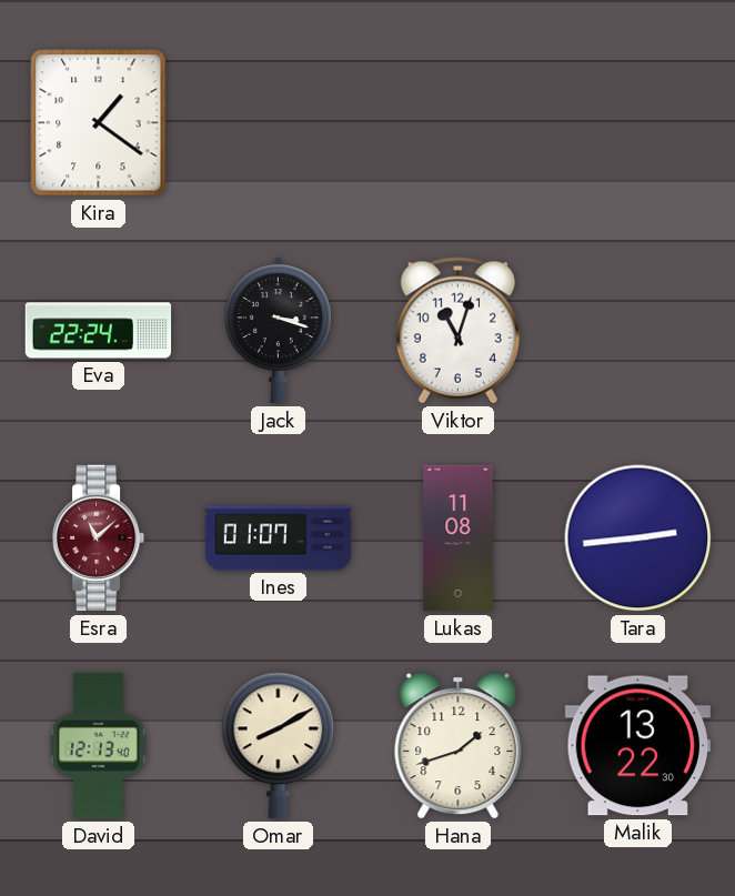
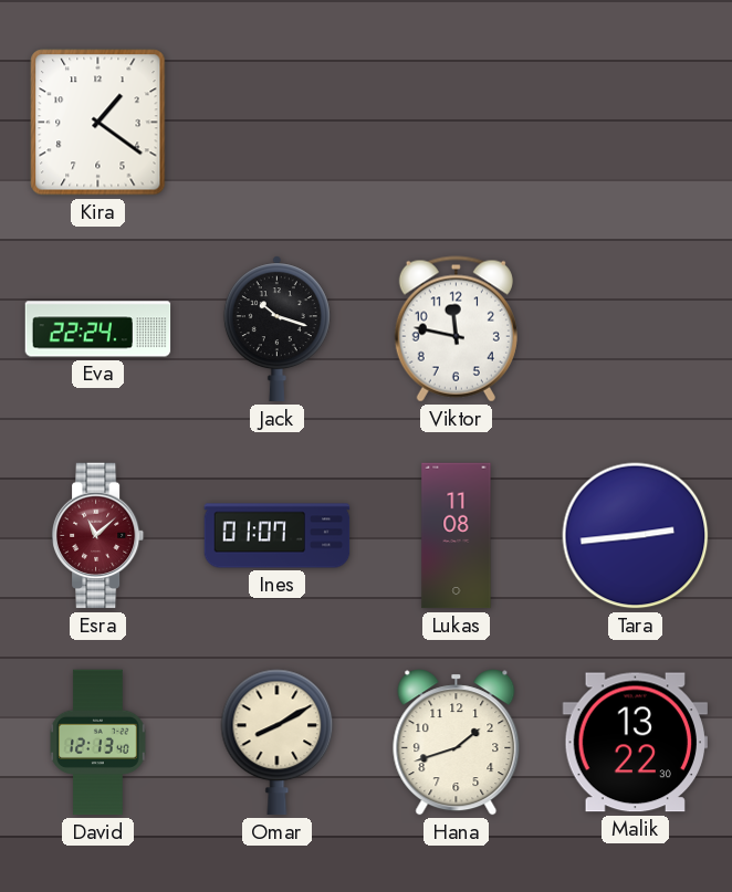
Jack: 3:18 -> 10:18 (276, 329)
Viktor: 11:03 -> 11:47 (456, 329)
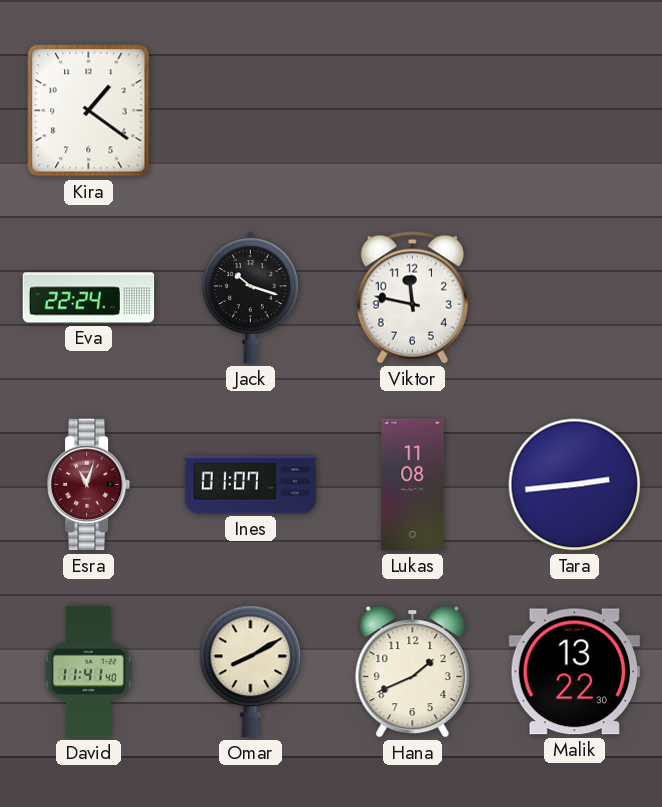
Esra: 11:08 -> 11:03 (89, 485)
David: 12:13 -> 11:41 (89, 672)
Hana: 1:42 -> 1:41 (413, 672)
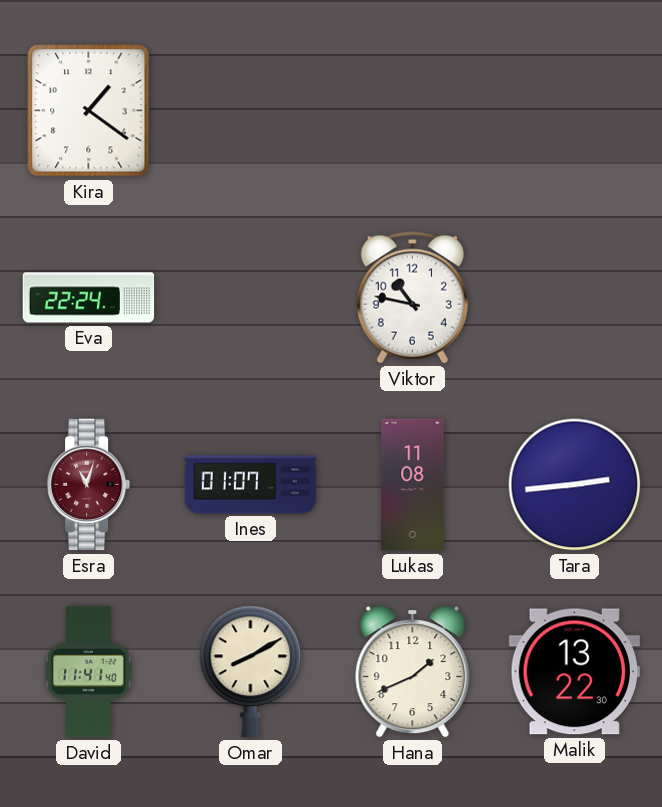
Jack: 10:18 -> none (250, 298)
Viktor: 11:47 -> 10:47 (412, 298)
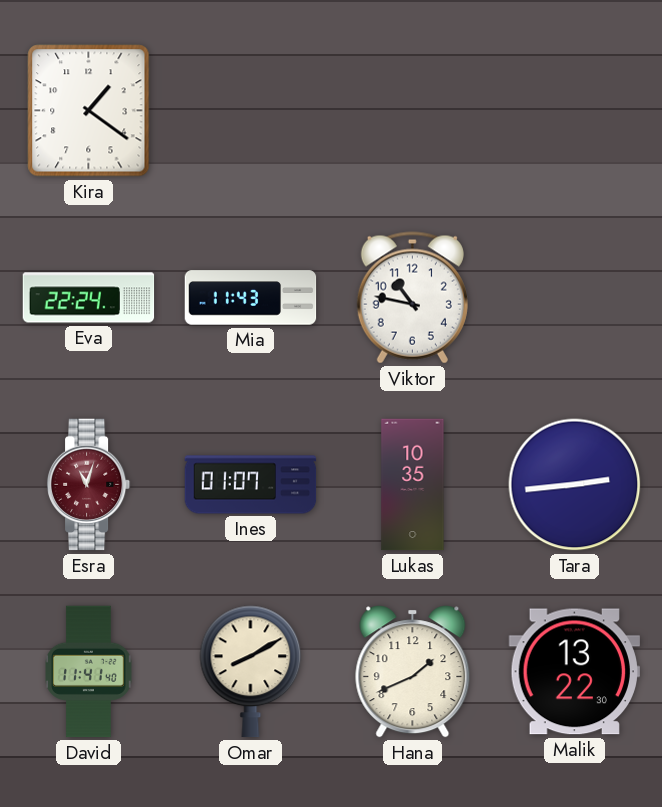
Mia: none -> 11:43 (251, 298)
Lukas: 11:08 -> 10:35 (413, 485)
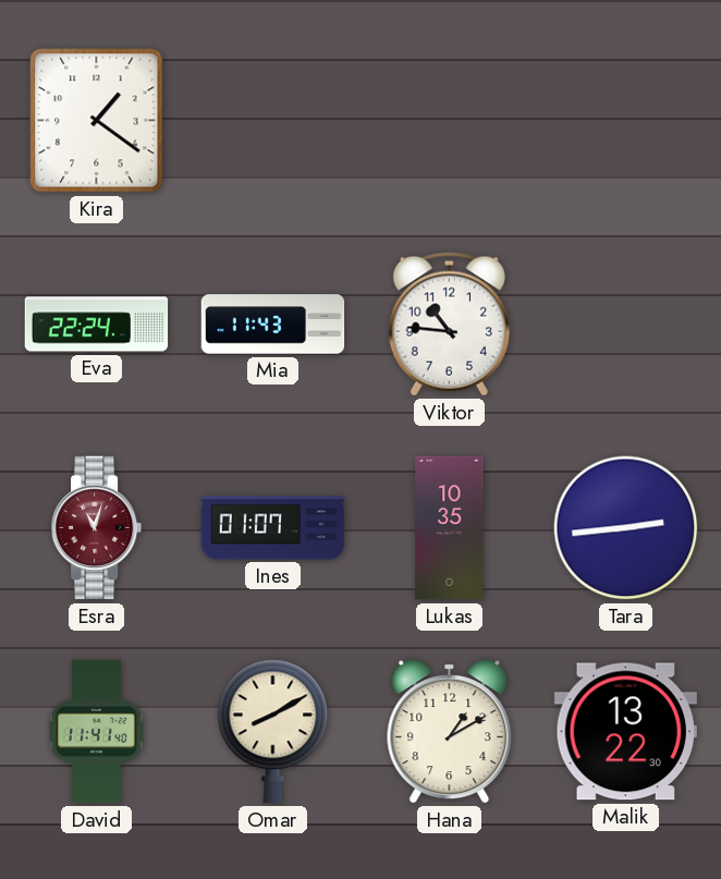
Viktor: 10:47 -> 10:46 (449, 325)
Hana: 1:41 -> 1:10 (450, 732)
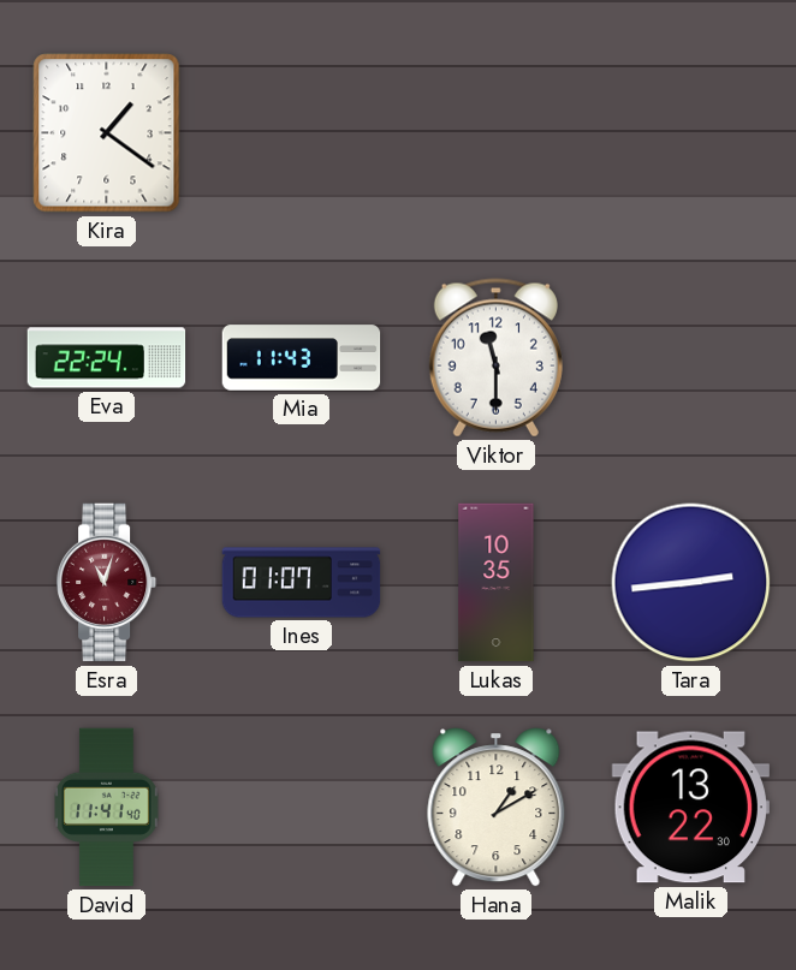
Viktor: 10:46 -> 11:30 (495, 358)
Omar: 8:10 -> none (273, 732)
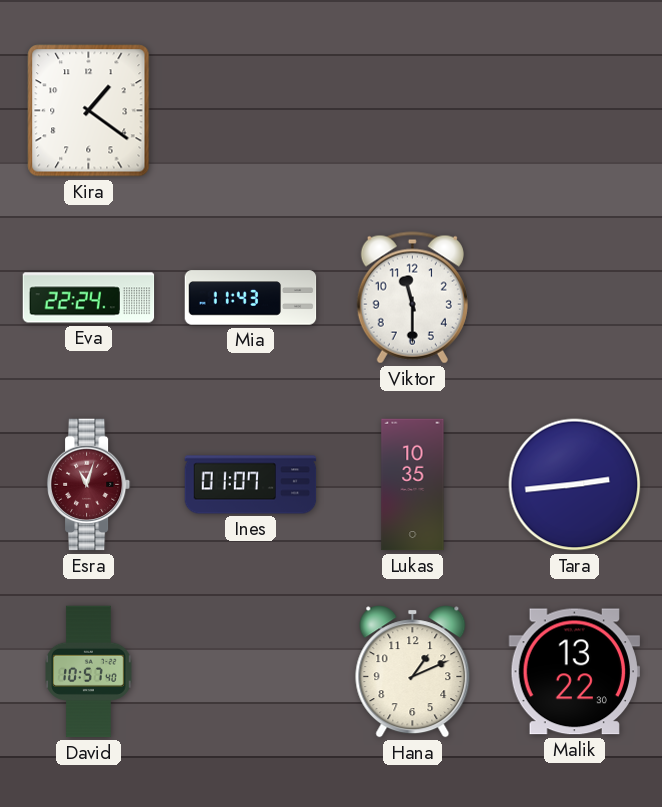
David: 11:41 -> 10:57 (89, 672)
Hana: 1:10 -> 1:11 (413, 672)
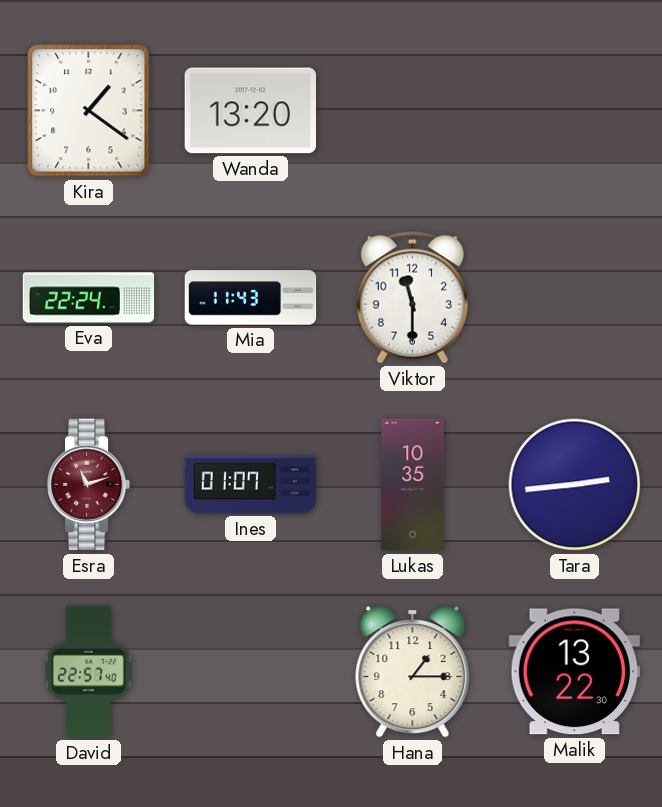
Wanda: none -> 13:20 (251, 111)
Esra: 11:03 -> 11:12 (89, 485)
David: 10:57 -> 22:57 (89, 672)
Hana: 1:11 -> 1:15 (413, 672)
